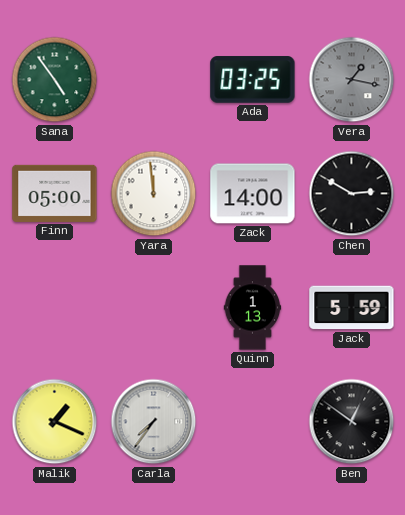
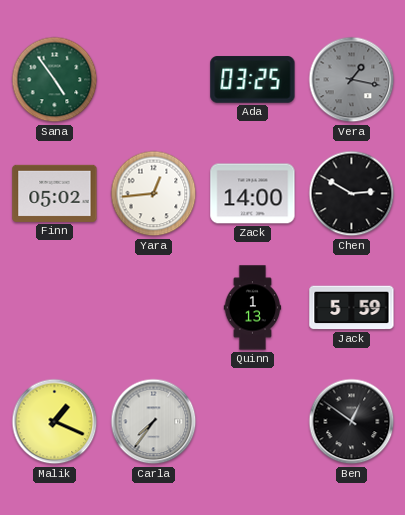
Finn: 05:00 -> 05:02 (55, 193)
Yara: 11:59 -> 12:44 (154, 194)
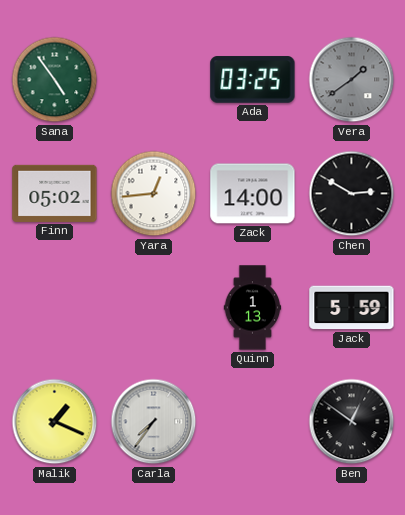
Vera: 1:17 -> 1:39 (352, 80)
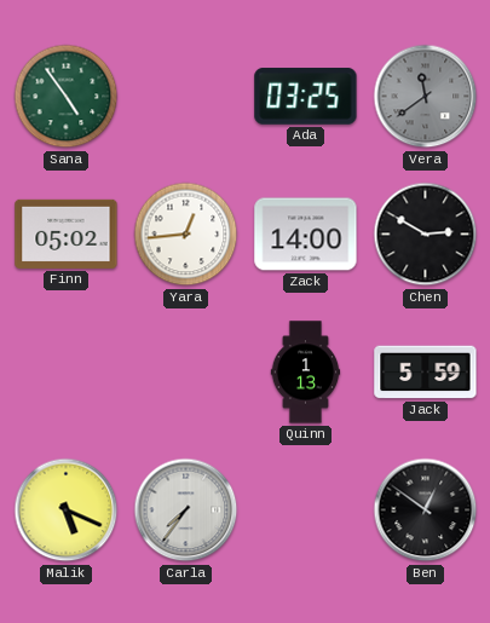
Vera: 1:39 -> 11:39 (426, 97)
Malik: 1:19 -> 5:19 (67, 510)
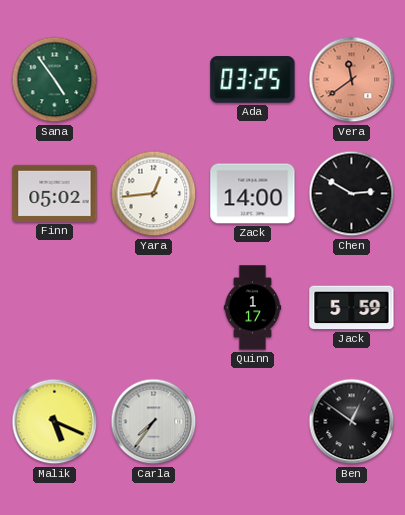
Vera dial: grey -> salmon (352, 80)
Quinn: 1:13 -> 1:17 (253, 308)
